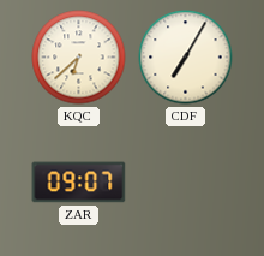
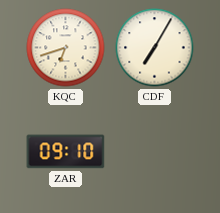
KQC: 6:38 -> 6:42 (66, 48)
ZAR: 09:07 -> 09:10 (66, 152)
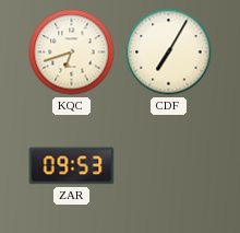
ZAR: 09:10 -> 09:53 (72, 166)
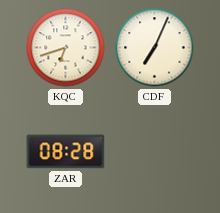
CDF: 7:05 -> 7:04 (155, 48)
ZAR: 09:53 -> 08:28 (66, 152)
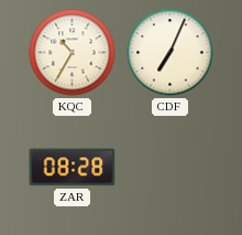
KQC: 6:42 -> 10:35 (73, 53)
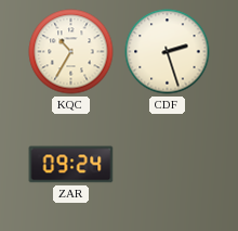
CDF: 7:04 -> 2:27 (168, 52)
ZAR: 08:28 -> 09:24 (71, 165)
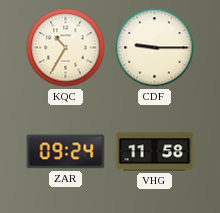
CDF: 2:27 -> 9:15 (155, 48)
VHG: none -> 11:58 (155, 152)
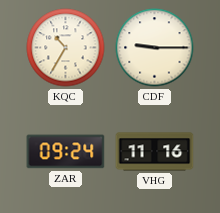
VHG: 11:58 -> 11:16 (155, 152)
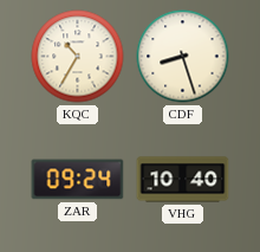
CDF: 9:15 -> 8:27 (183, 57)
VHG: 11:16 -> 10:40 (183, 180)
